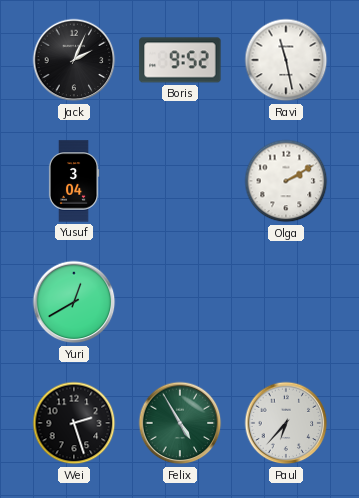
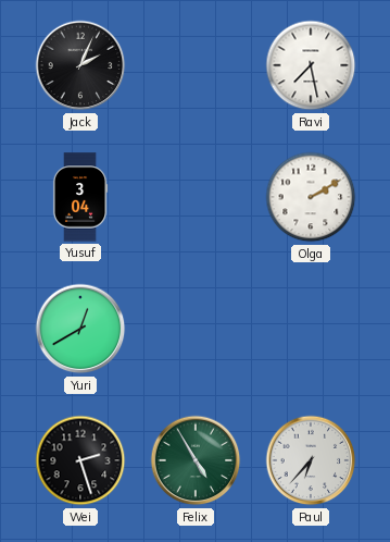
Boris: 9:52 -> none (180, 60)
Ravi: 11:28 -> 7:28 (311, 65)
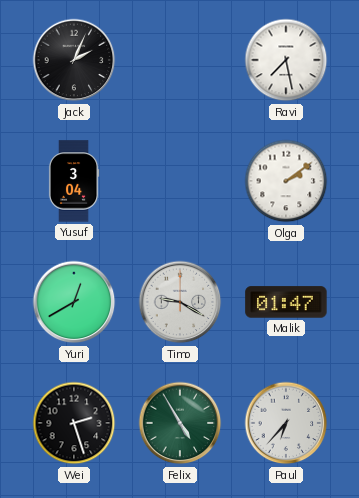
Olga: 2:10 -> 2:09 (286, 181)
Timo: none -> 9:20 (180, 302)
Malik: none -> 01:47 (286, 302)
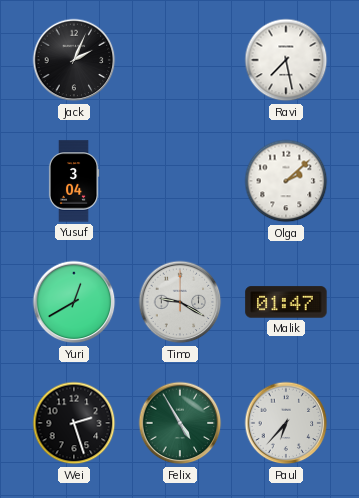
Olga: 2:09 -> 2:08 (286, 181)
